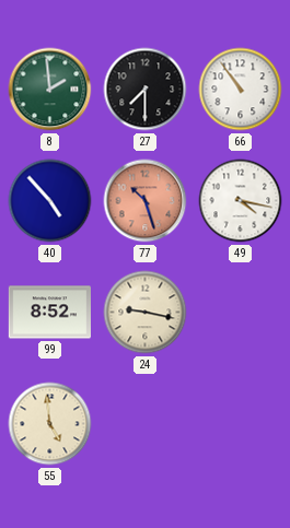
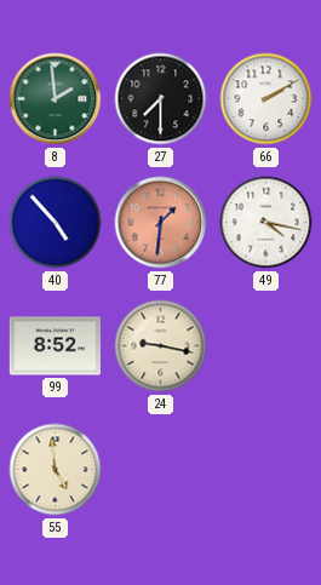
66: 10:54 -> 2:10 (266, 99)
77: 10:27 -> 1:31 (161, 223)
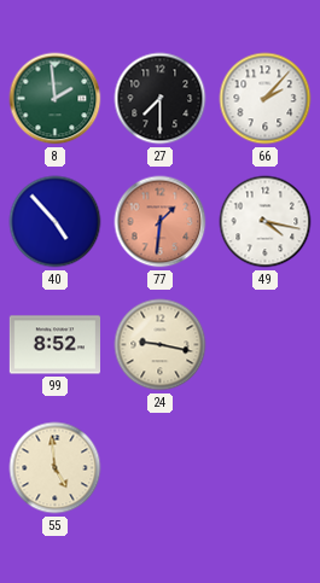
66: 2:10 -> 2:07 (266, 99)
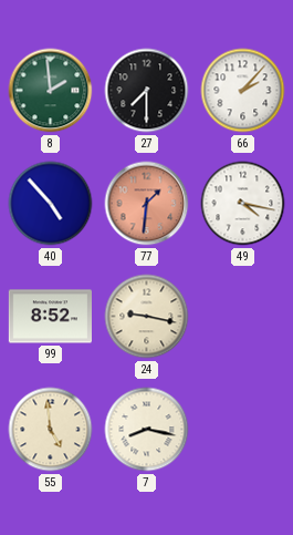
7: none -> 8:17 (147, 430)
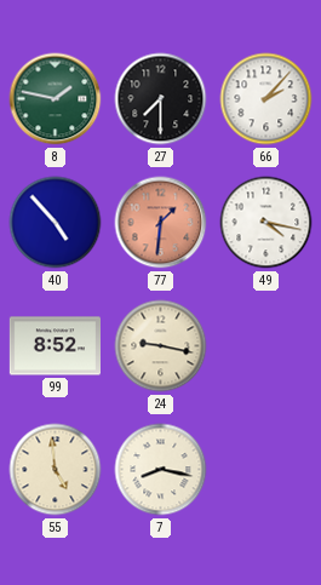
8: 1:59 -> 1:47 (56, 99)
